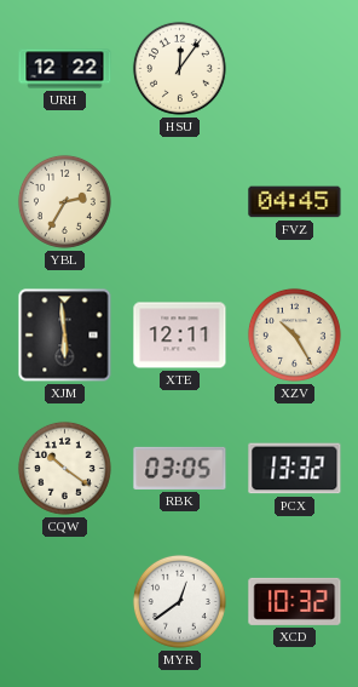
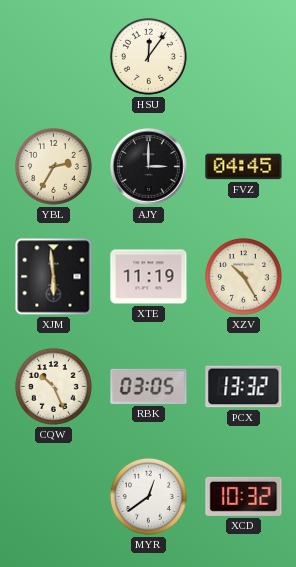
URH: 12:22 -> none (65, 69)
AJY: none -> 3:00 (149, 167)
XTE: 12:11 -> 11:19 (149, 277)
CQW: 10:21 -> 10:26 (53, 386)
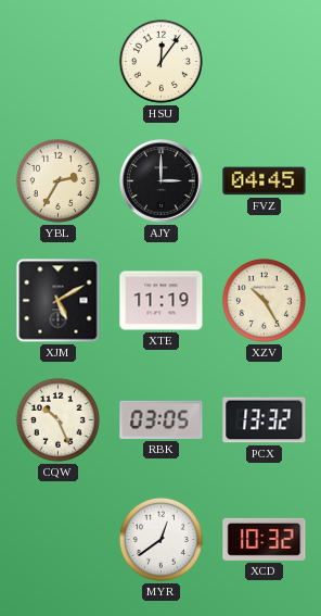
XJM: 5:59 -> 5:10 (59, 301)
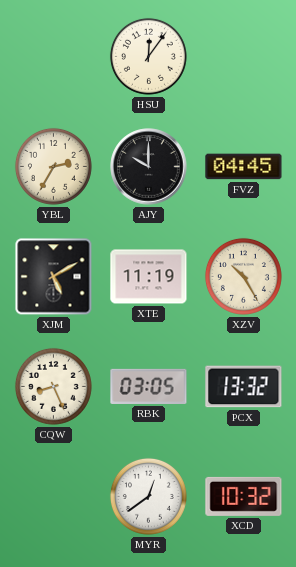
AJY: 3:00 -> 10:00 (149, 167)
CQW: 10:26 -> 8:26 (53, 386)
